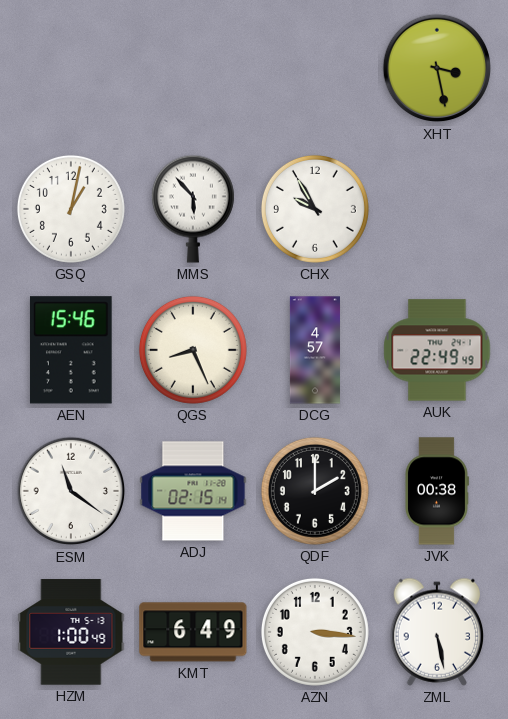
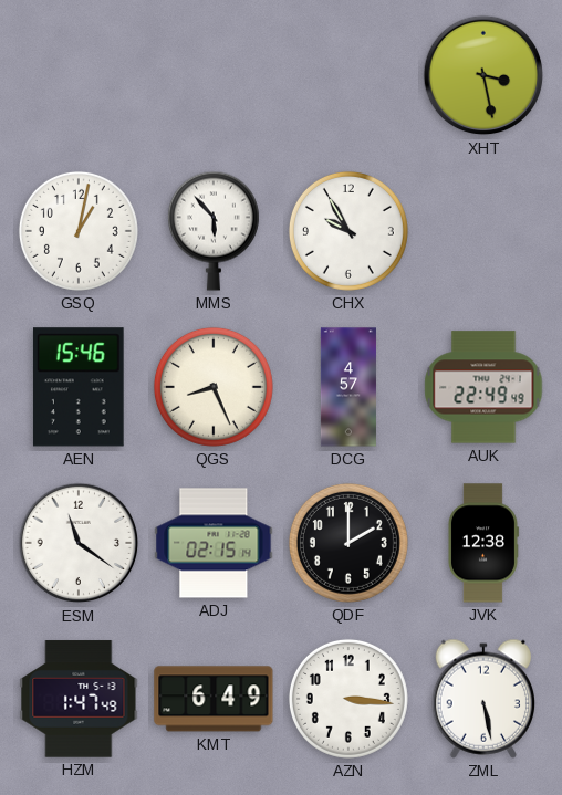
JVK: 00:38 -> 12:38 (482, 543)
HZM: 1:00 -> 1:47 (79, 699)
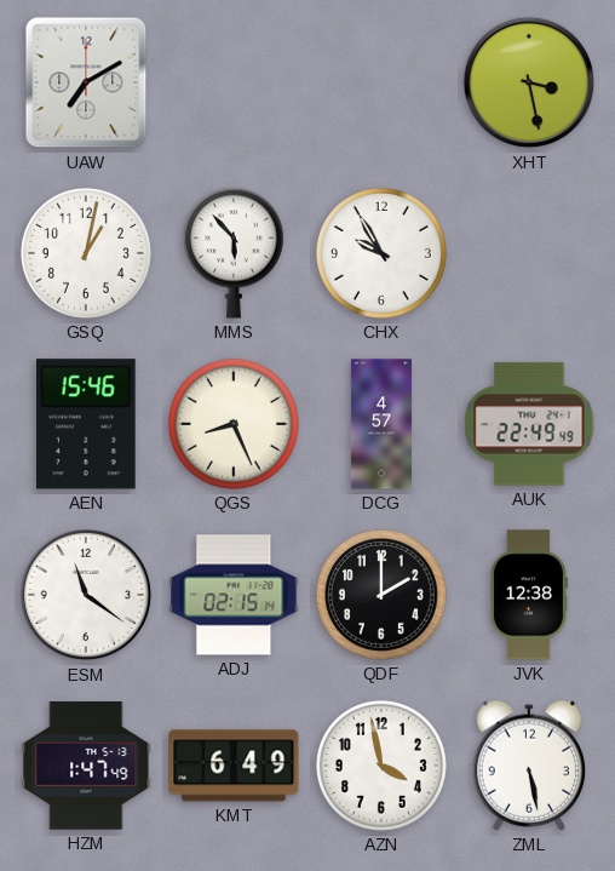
UAW: none -> 7:10 (86, 82)
AZN: 3:16 -> 3:58 (381, 766)
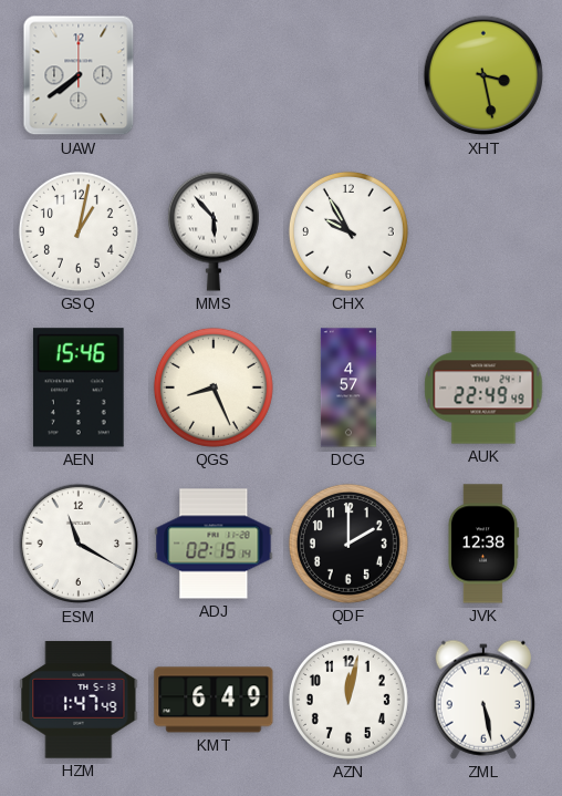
UAW: 7:10 -> 7:39 (79, 75)
ESM: 11:21 -> 11:20 (79, 544)
AZN: 3:58 -> 12:02 (348, 700)
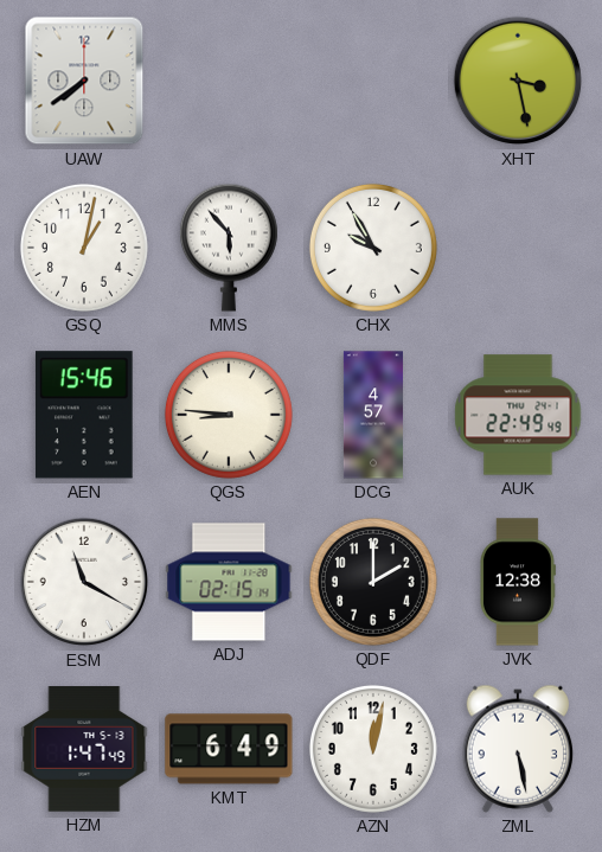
QGS: 8:26 -> 8:46 (229, 415)
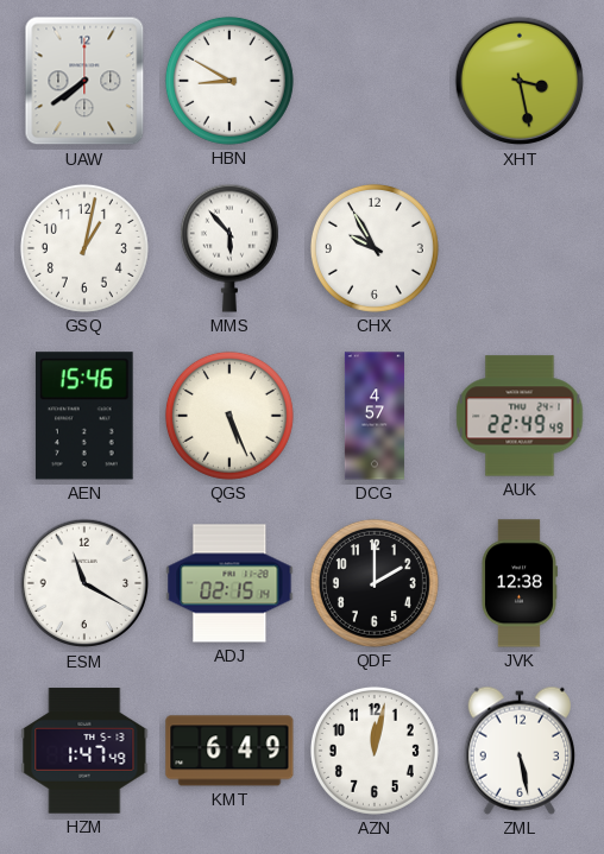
HBN: none -> 8:50 (229, 81)
QGS: 8:46 -> 5:26 (229, 416)
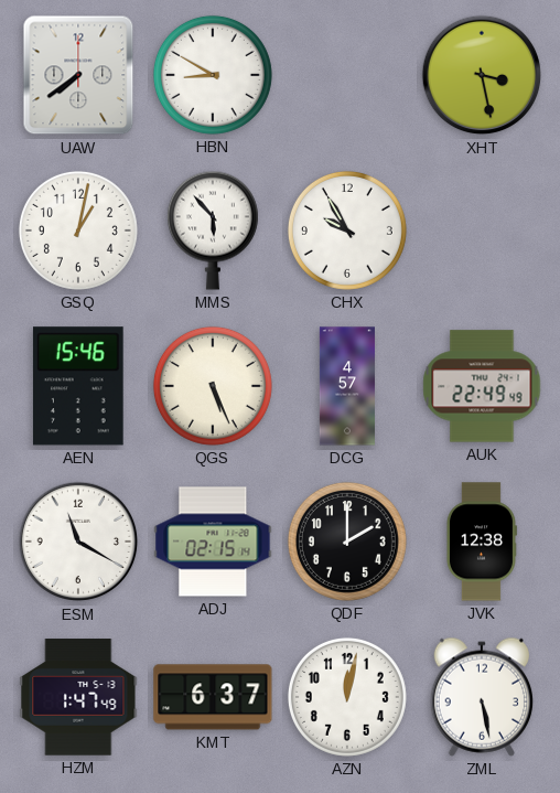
KMT: 6:49 -> 6:37 (213, 697)
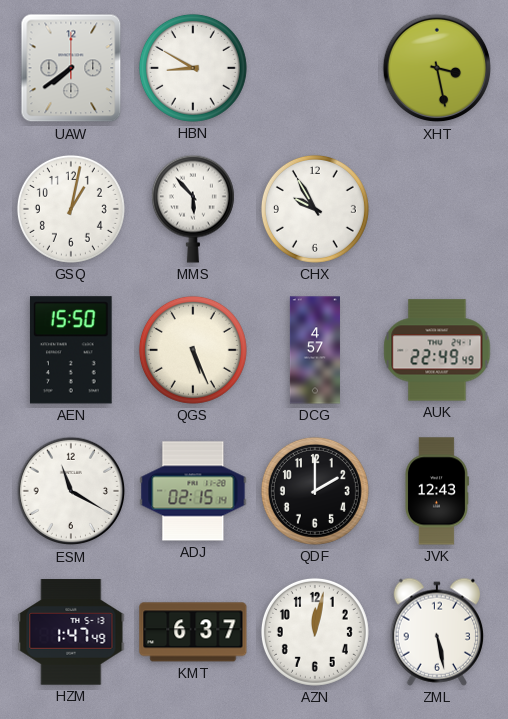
AEN: 15:46 -> 15:50 (71, 350)
JVK: 12:38 -> 12:43 (436, 491)
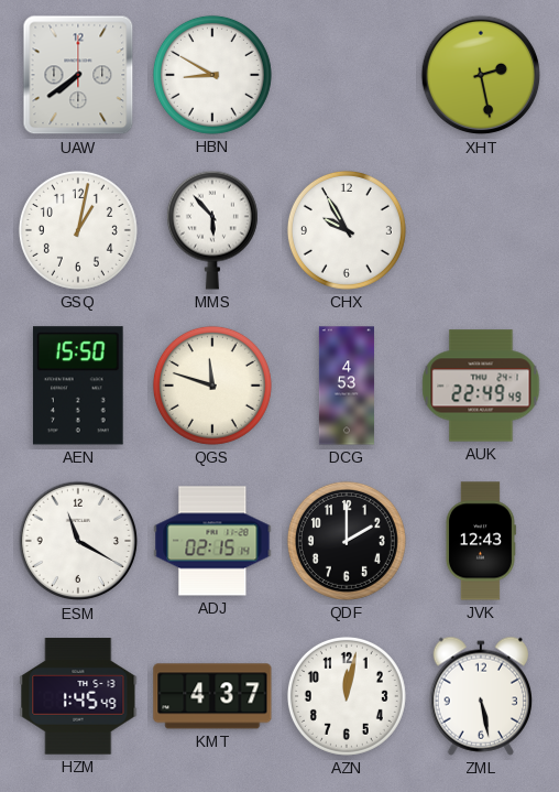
XHT: 3:28 -> 2:28 (481, 75)
QGS: 5:26 -> 11:48 (212, 386)
DCG: 4:57 -> 4:53 (347, 386)
HZM: 1:47 -> 1:45 (78, 696)
KMT: 6:37 -> 4:37 (212, 696)
